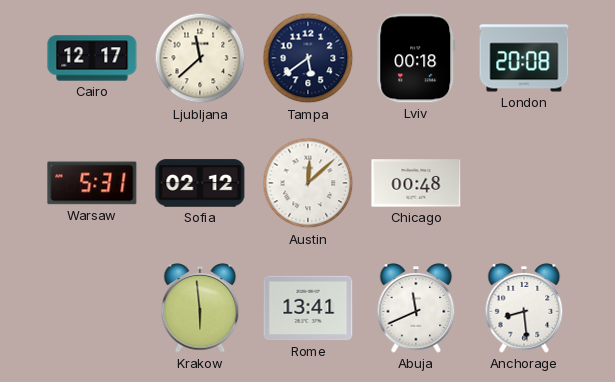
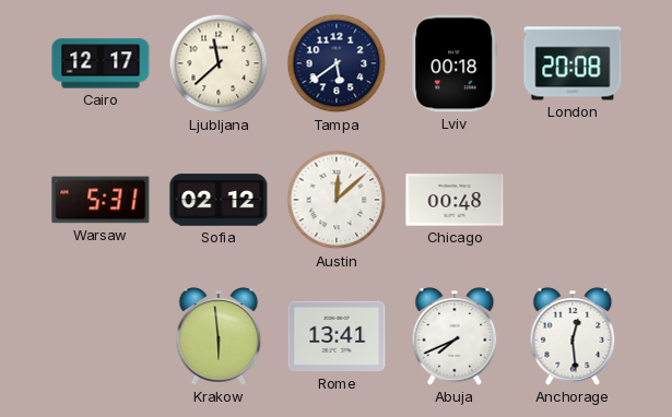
Abuja: 11:41 -> 7:41 (455, 336)
Anchorage: 8:29 -> 12:29 (573, 336)
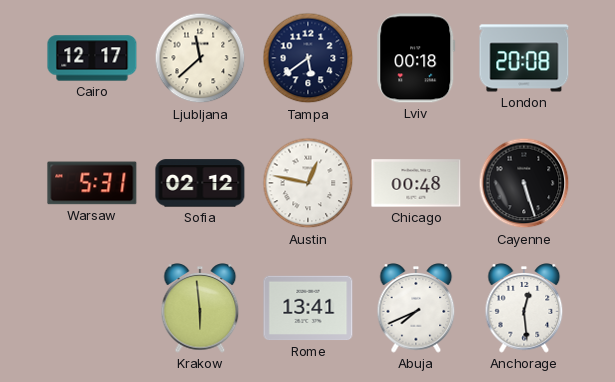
Austin: 12:08 -> 12:47 (308, 183)
Cayenne: none -> 5:27 (524, 183)
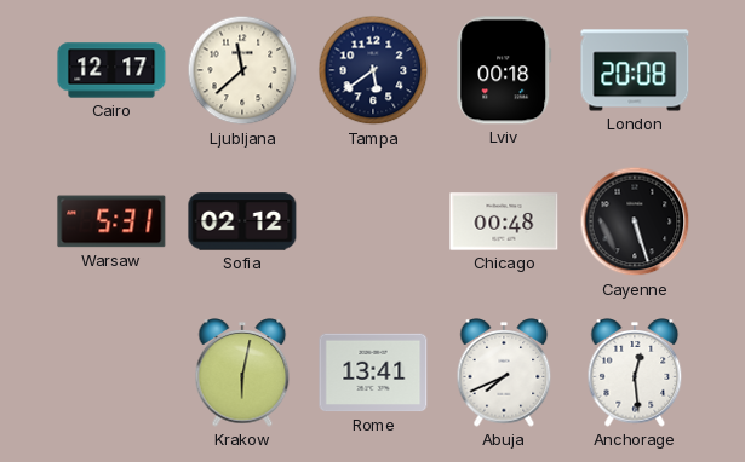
Austin: 12:47 -> none (308, 183)
Krakow: 5:59 -> 6:02 (242, 373)
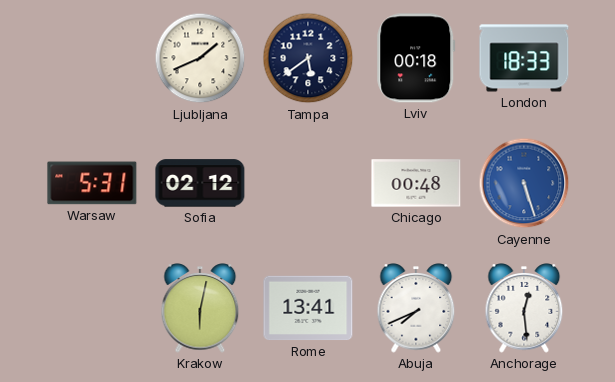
Cairo: 12:17 -> none (111, 70)
Ljubljana: 11:38 -> 1:41 (200, 58)
London: 20:08 -> 18:33 (524, 58)
Cayenne dial: black -> blue (524, 183)
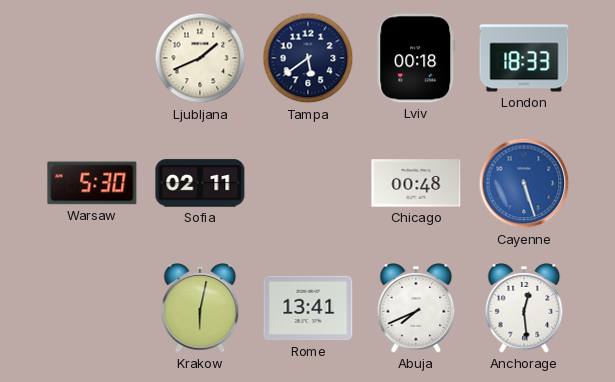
Warsaw: 5:31 -> 5:30 (92, 183)
Sofia: 02:12 -> 02:11 (200, 183)
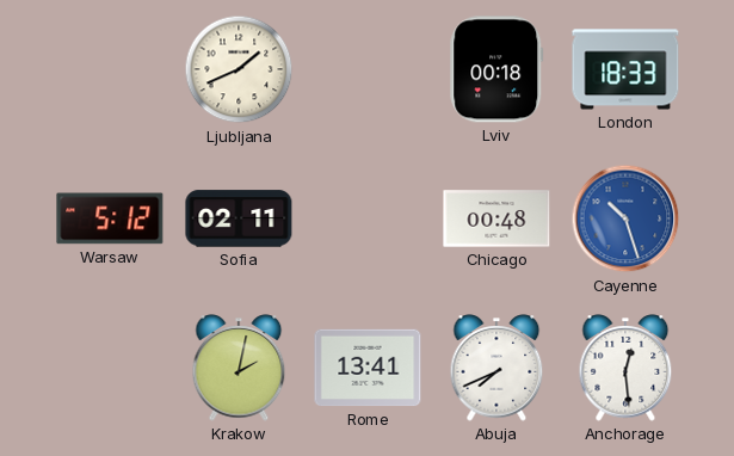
Tampa: 5:39 -> none (308, 58)
Warsaw: 5:30 -> 5:12 (110, 218)
Cayenne: 5:27 -> 10:27 (625, 218)
Krakow: 6:02 -> 2:02 (239, 368)
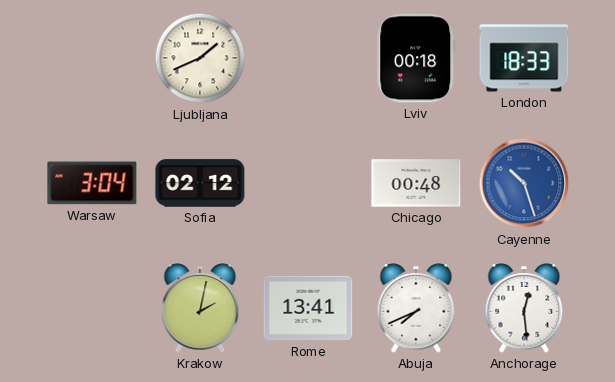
Warsaw: 5:12 -> 3:04 (92, 183)
Sofia: 02:11 -> 02:12 (200, 183)
